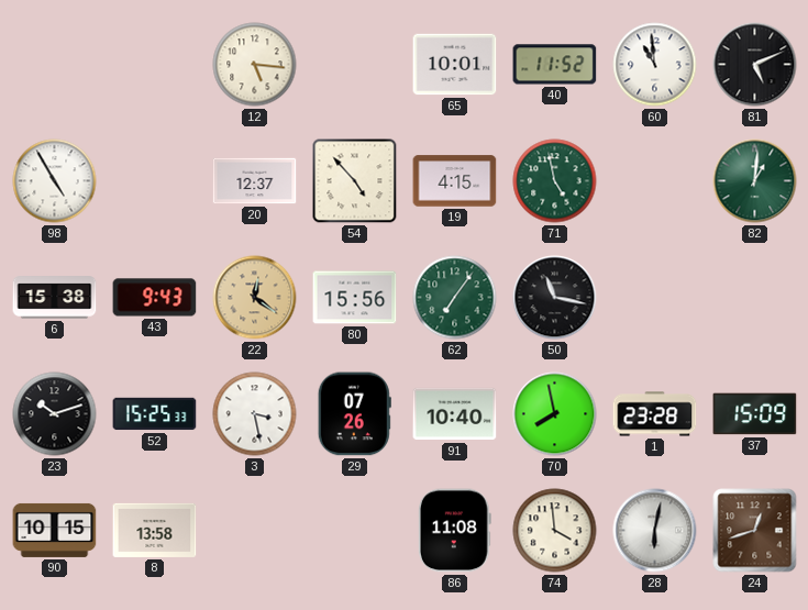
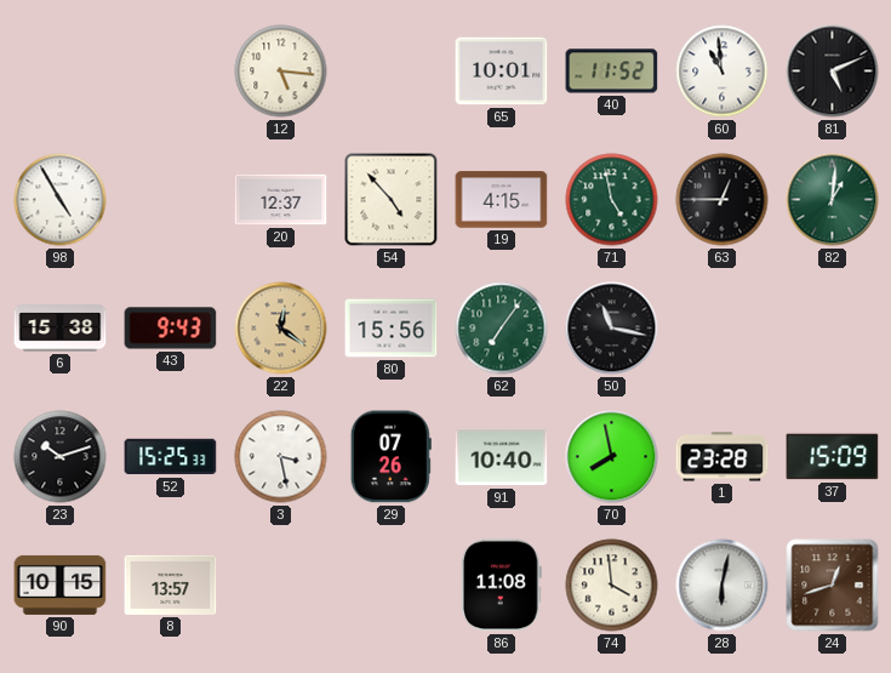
63: none -> 12:45 (722, 200)
8: 13:58 -> 13:57 (171, 584)
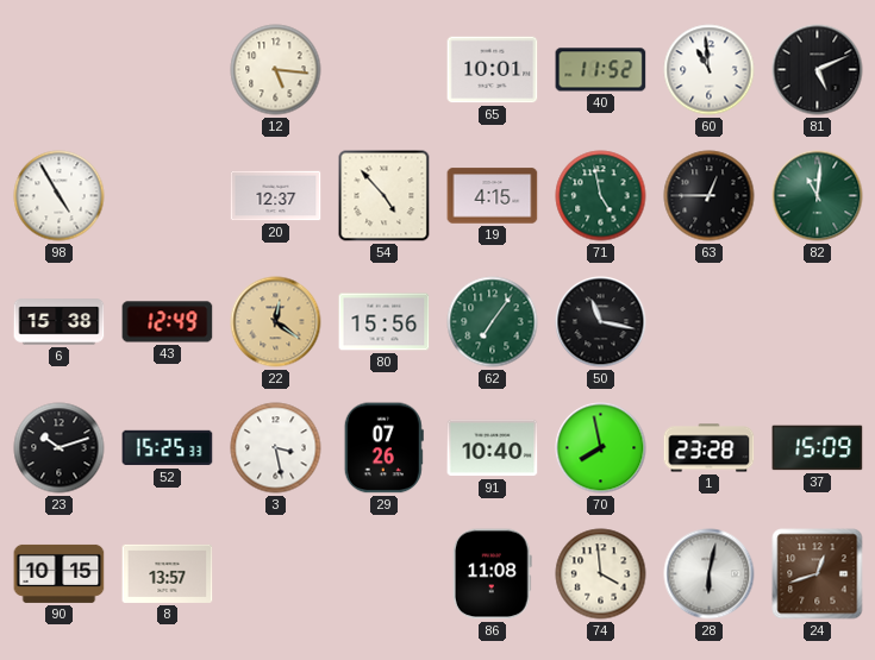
82: 1:01 -> 11:01 (818, 196)
43: 9:43 -> 12:49 (168, 322)
